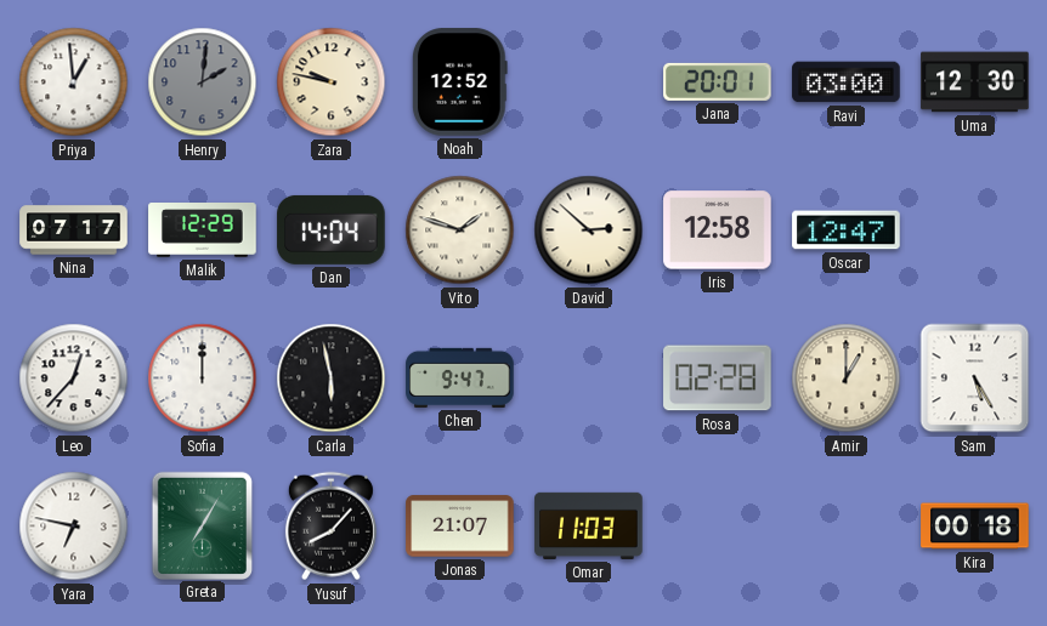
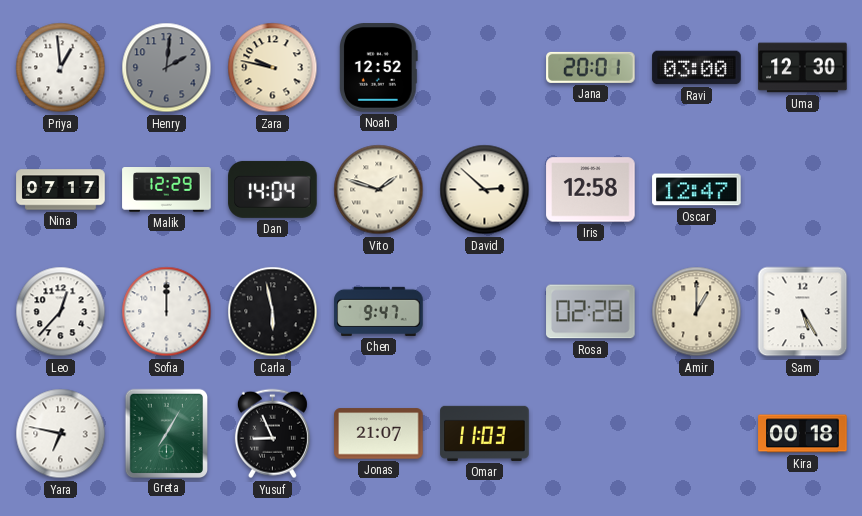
Yusuf: 8:07 -> 8:56 (272, 434)
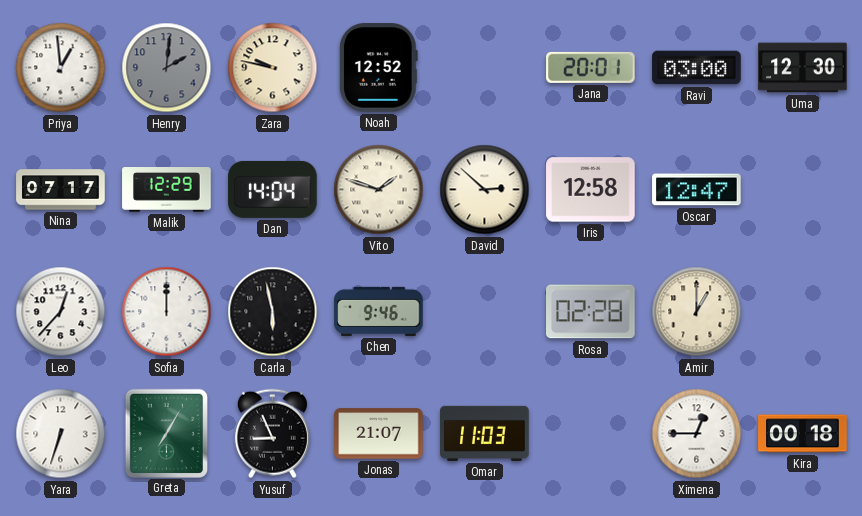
Chen: 9:47 -> 9:46 (379, 311)
Sam: 5:25 -> none (803, 312)
Yara: 6:47 -> 6:33 (61, 434)
Ximena: none -> 12:45 (697, 434)
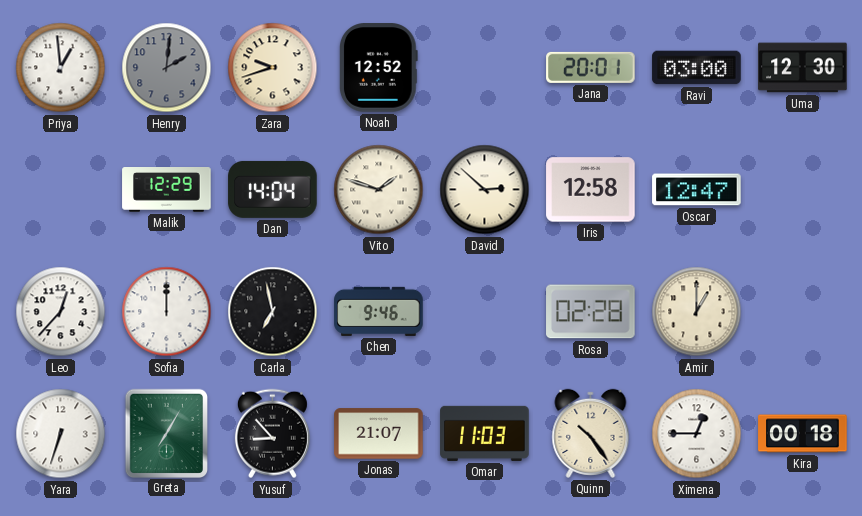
Zara: 9:47 -> 9:42 (273, 68)
Nina: 07:17 -> none (61, 190)
Carla: 5:58 -> 6:58 (273, 312)
Yusuf: 8:56 -> 8:53 (272, 434)
Quinn: none -> 10:24 (591, 433)
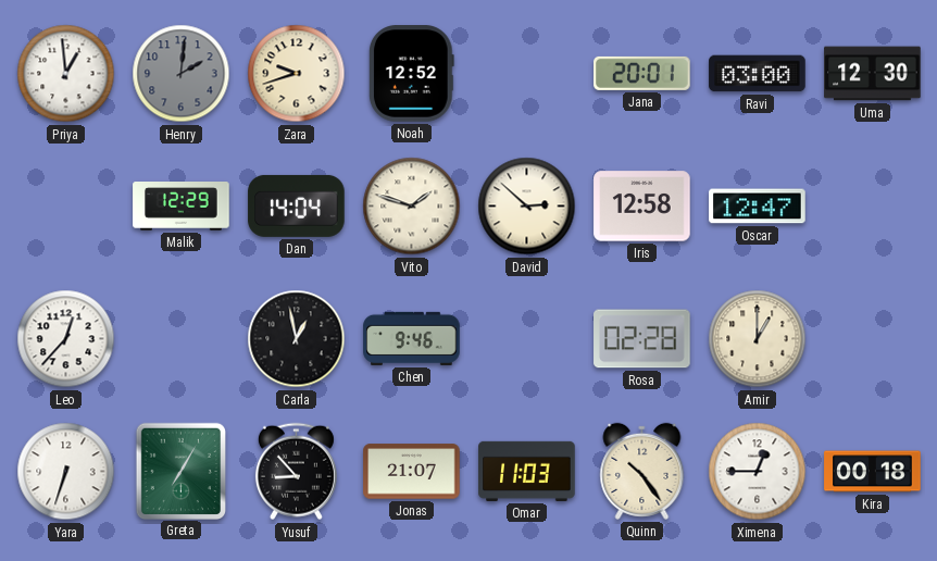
Sofia: 12:00 -> none (167, 312)
Carla: 6:58 -> 12:58 (297, 339)
